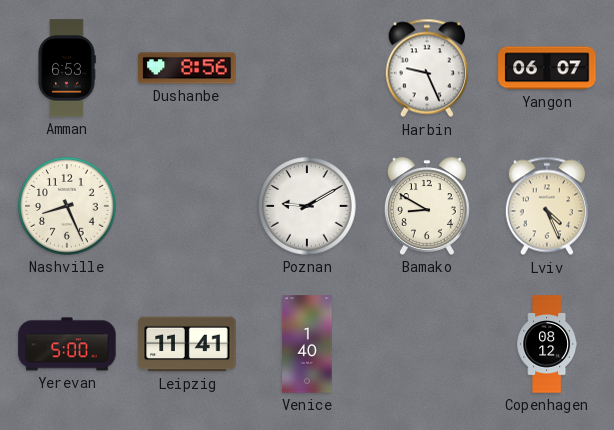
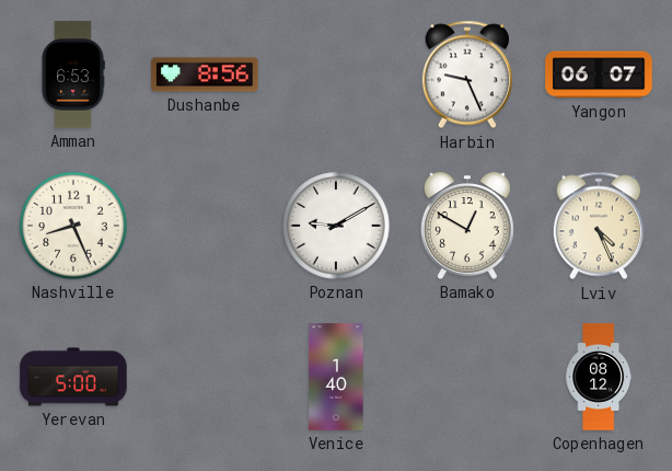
Bamako: 8:50 -> 12:50 (467, 226)
Leipzig: 11:41 -> none (187, 344)
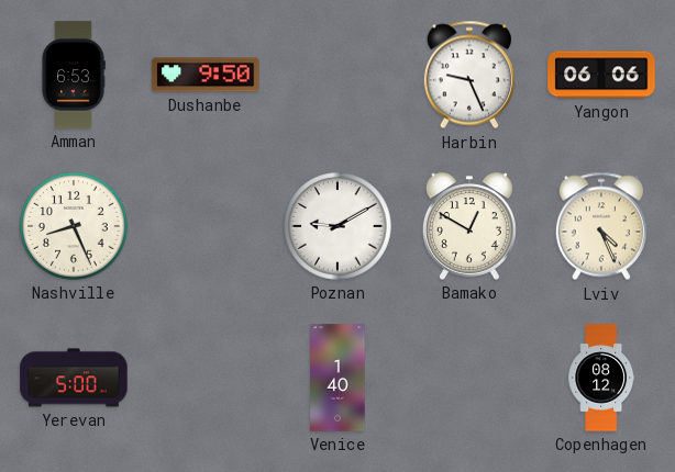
Dushanbe: 8:56 -> 9:50 (206, 75)
Yangon: 06:07 -> 06:06 (601, 75)
